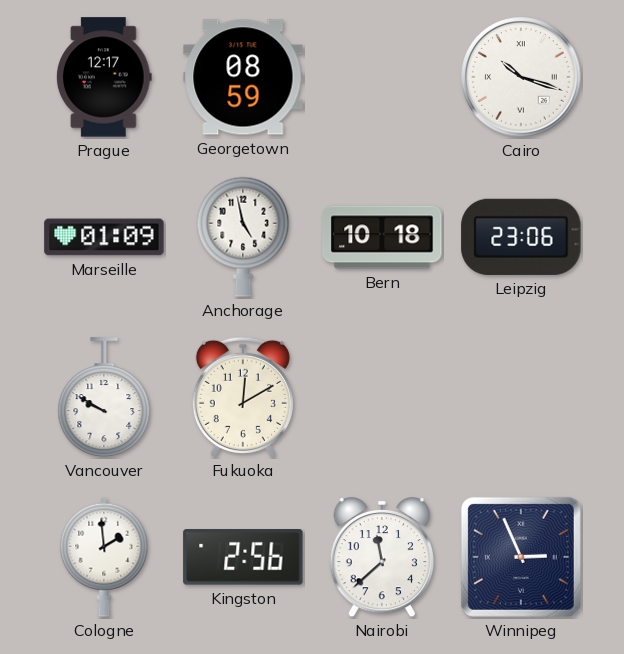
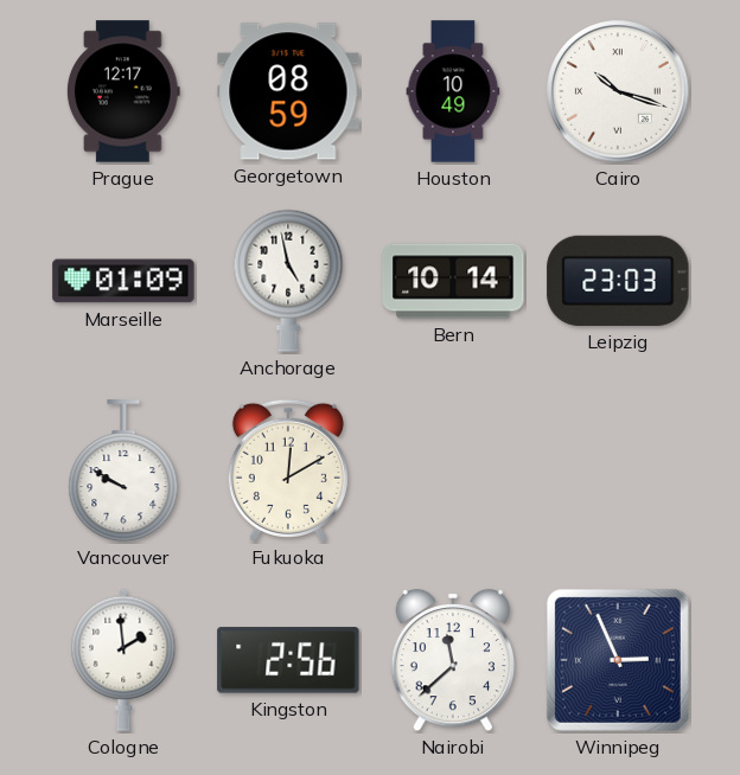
Houston: none -> 10:49 (453, 91)
Bern: 10:18 -> 10:14 (453, 281)
Leipzig: 23:06 -> 23:03 (618, 281)
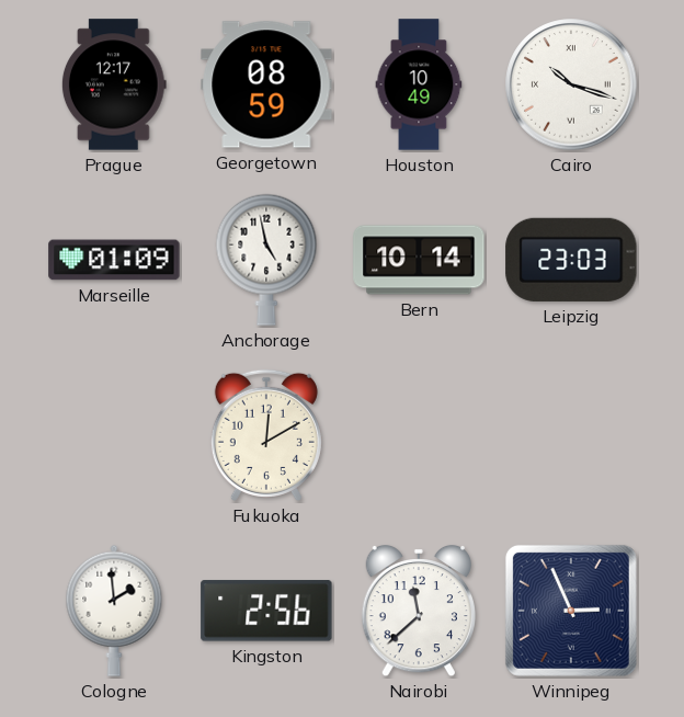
Vancouver: 9:50 -> none (123, 472)
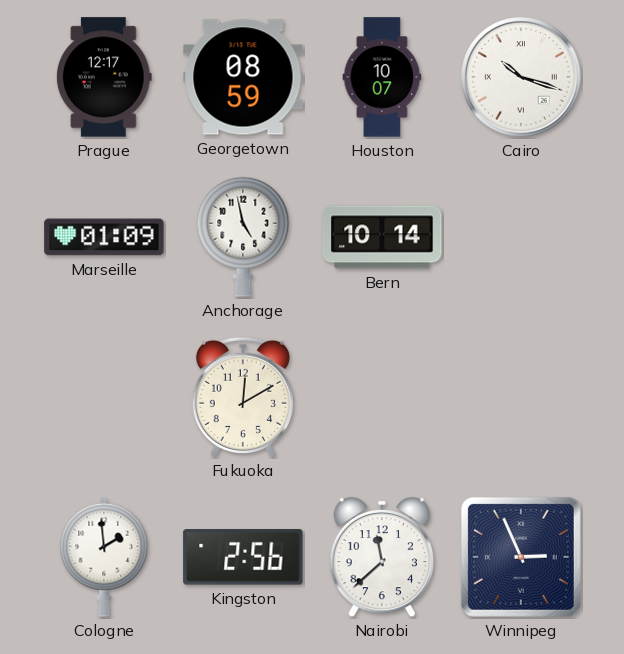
Houston: 10:49 -> 10:07 (382, 77)
Leipzig: 23:03 -> none (571, 260)
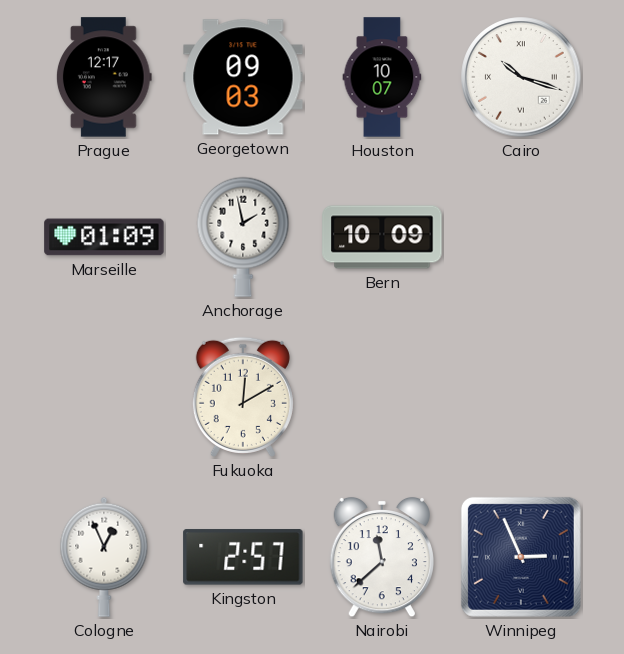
Georgetown: 08:59 -> 09:03 (243, 77)
Anchorage: 4:58 -> 1:58 (243, 237)
Bern: 10:14 -> 10:09 (382, 237)
Cologne: 1:59 -> 12:56 (104, 557)
Kingston: 2:56 -> 2:57 (243, 557)
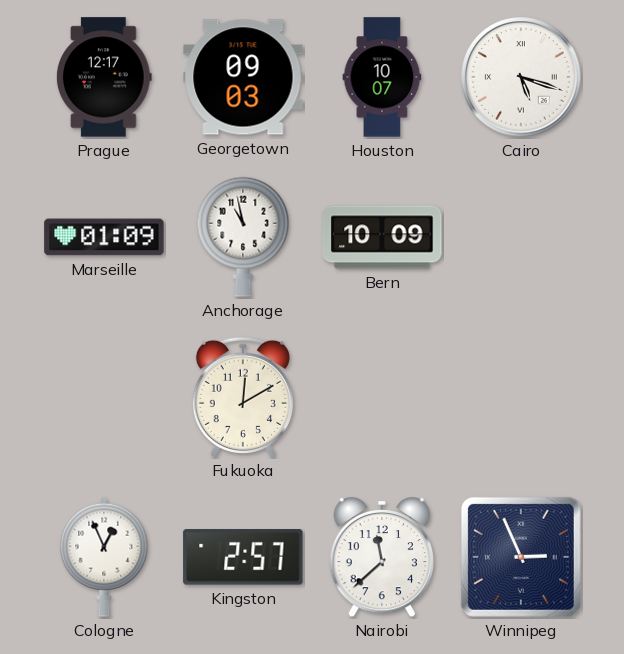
Cairo: 10:18 -> 5:18 (521, 77)
Anchorage: 1:58 -> 10:58 (243, 237)
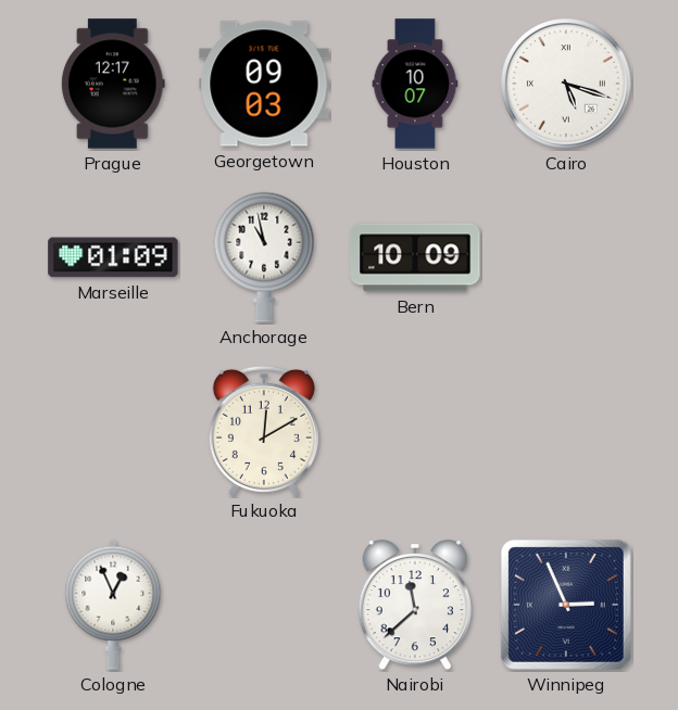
Kingston: 2:57 -> none (243, 557)
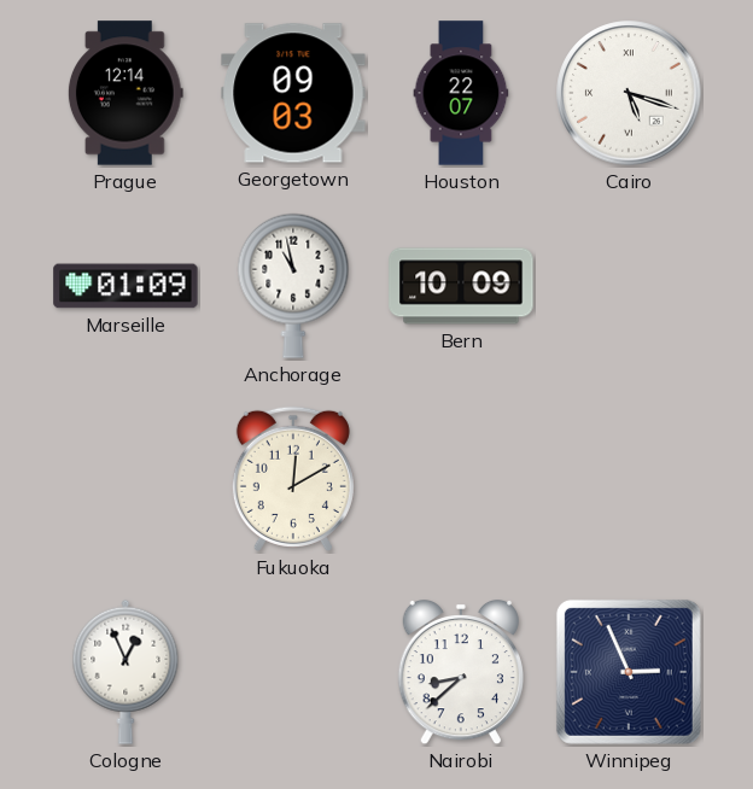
Prague: 12:17 -> 12:14 (125, 93)
Houston: 10:07 -> 22:07 (461, 93)
Nairobi: 11:38 -> 8:38 (460, 672)
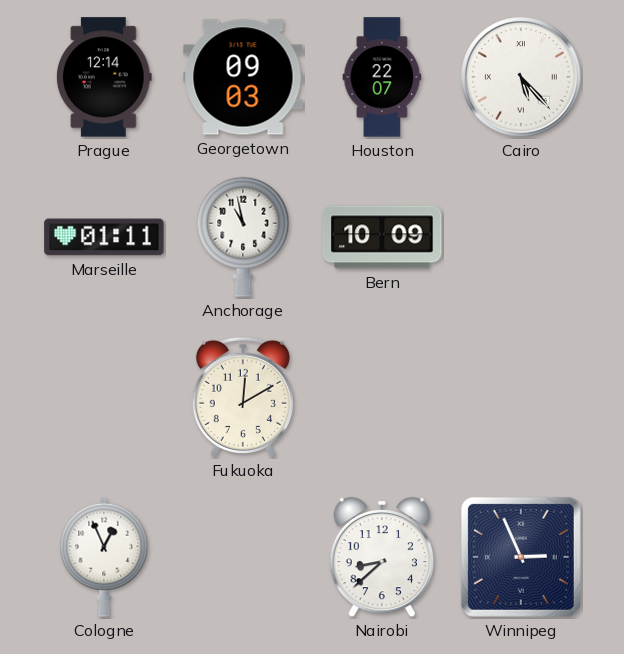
Cairo: 5:18 -> 5:23 (521, 77)
Marseille: 01:09 -> 01:11 (104, 237)
